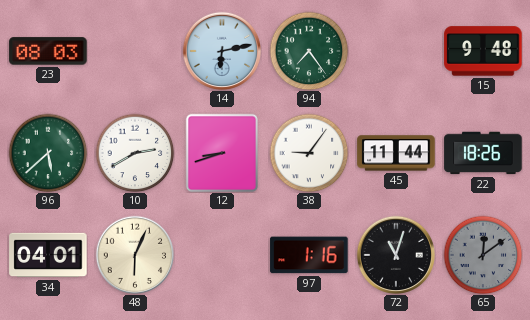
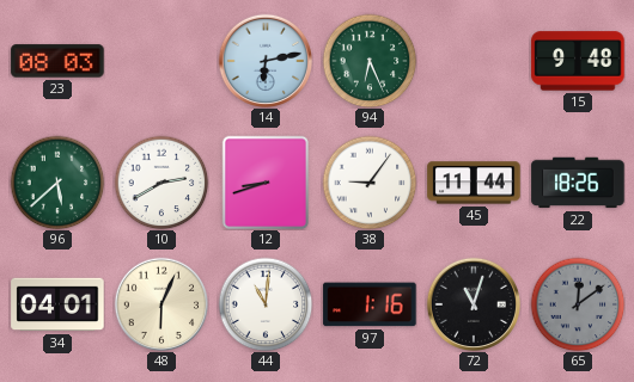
94: 7:24 -> 6:26 (370, 61)
44: none -> 11:01 (266, 304)
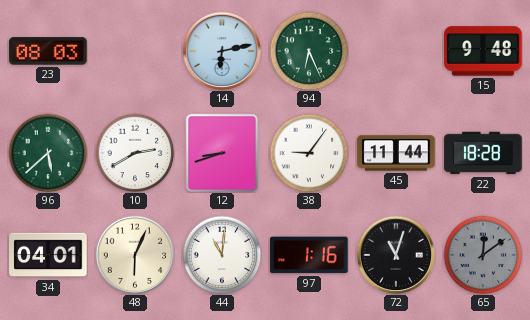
22: 18:26 -> 18:28 (483, 153)
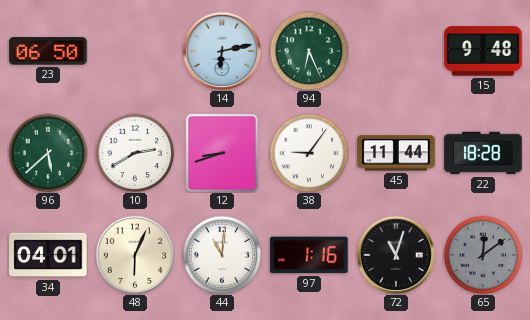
23: 08:03 -> 06:50 (48, 51)
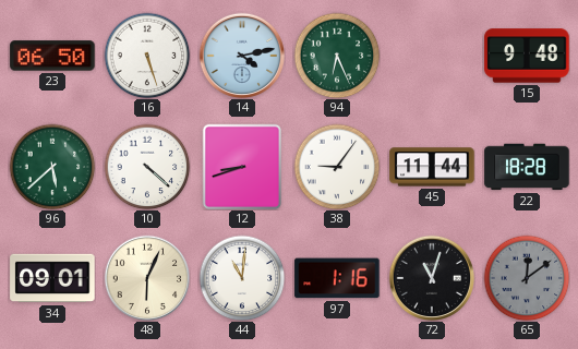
16: none -> 5:27 (147, 56)
14: 6:13 -> 4:13 (241, 55)
10: 2:40 -> 4:22 (147, 167)
34: 04:01 -> 09:01 (52, 278)
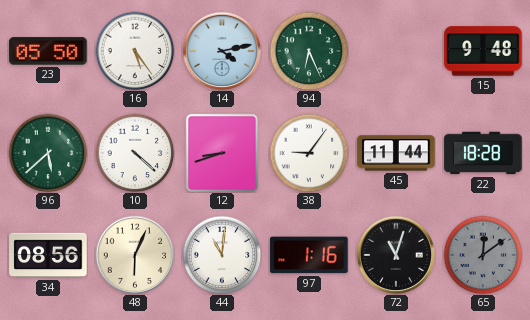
23: 06:50 -> 05:50 (48, 51)
16: 5:27 -> 5:24 (135, 51)
34: 09:01 -> 08:56 (48, 255)
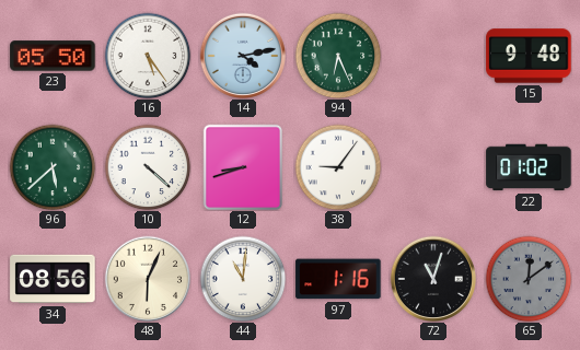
45: 11:44 -> none (396, 153)
22: 18:28 -> 01:02 (529, 167)
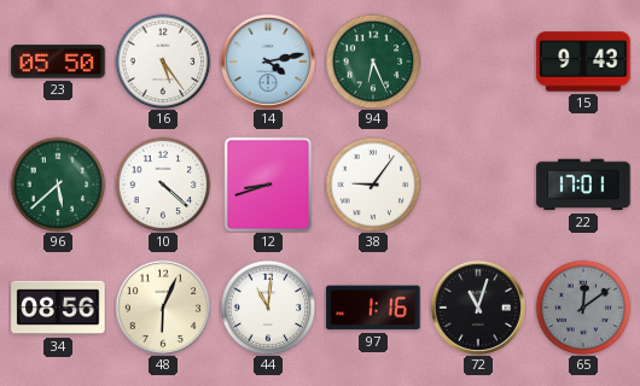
15: 9:48 -> 9:43 (583, 62)
22: 01:02 -> 17:01 (583, 185)
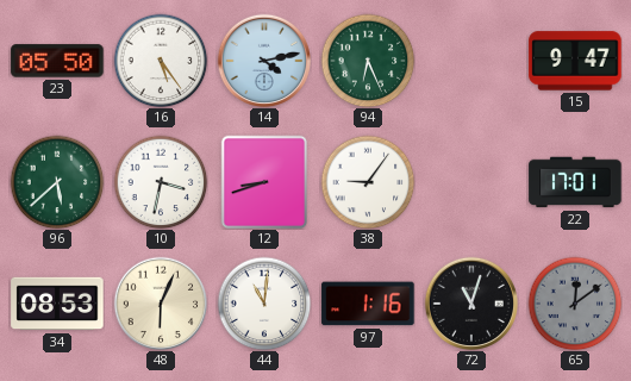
15: 9:43 -> 9:47 (575, 61)
10: 4:22 -> 3:32 (161, 182)
34: 08:56 -> 08:53 (57, 304)
